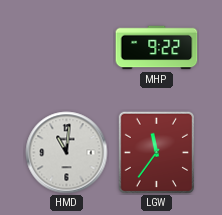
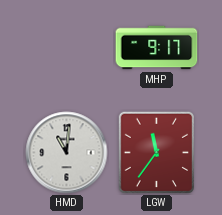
MHP: 9:22 -> 9:17 (157, 48)
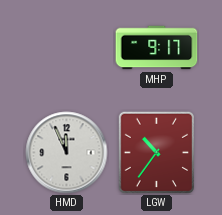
HMD: 11:01 -> 11:56 (67, 153)
LGW: 11:36 -> 10:36 (157, 152)
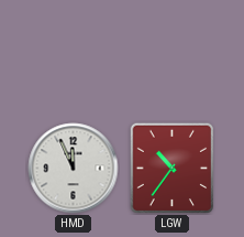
MHP: 9:17 -> none (157, 48)
